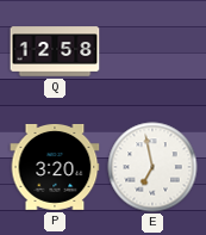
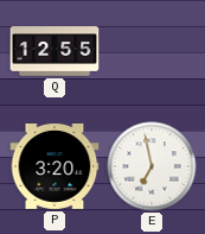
Q: 12:58 -> 12:55 (55, 51)
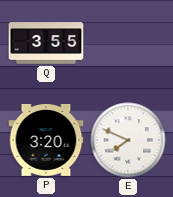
Q: 12:55 -> 3:55 (46, 43)
E: 6:58 -> 7:49 (128, 140)
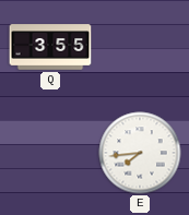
P: 3:20 -> none (46, 140)
E: 7:49 -> 7:44 (140, 153)
